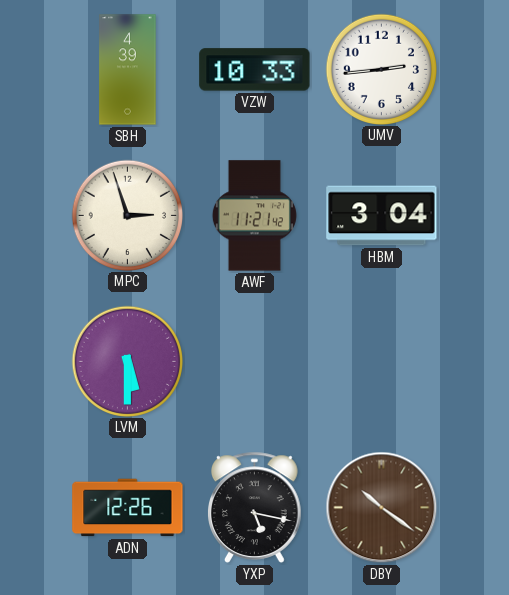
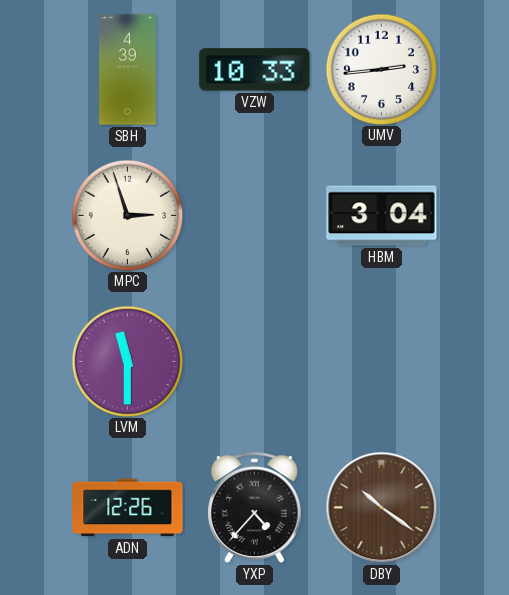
AWF: 11:21 -> none (254, 216)
LVM: 5:30 -> 11:30 (127, 361)
YXP: 5:17 -> 4:37 (255, 507)
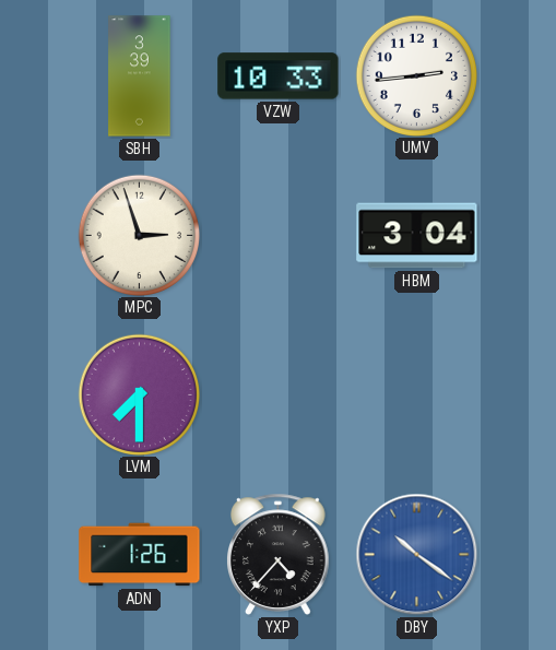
SBH: 4:39 -> 3:39 (140, 76)
LVM: 11:30 -> 7:30 (139, 394)
ADN: 12:26 -> 1:26 (140, 555)
DBY dial: brown -> blue (417, 555)
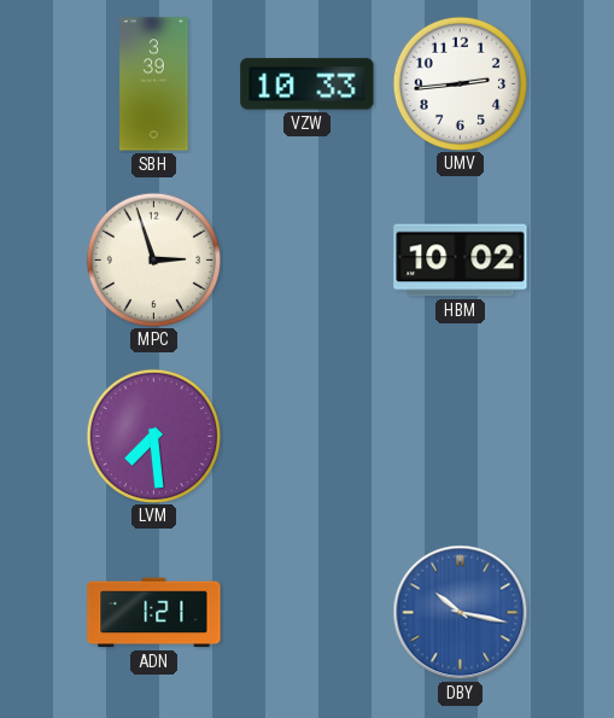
HBM: 3:04 -> 10:02 (461, 261)
LVM: 7:30 -> 7:29 (153, 436)
ADN: 1:26 -> 1:21 (154, 613)
YXP: 4:37 -> none (279, 554)
DBY: 10:21 -> 10:17 (461, 613)
